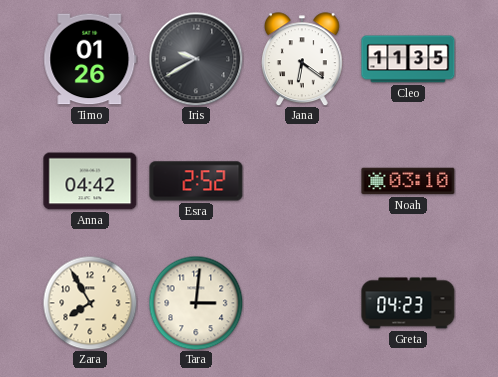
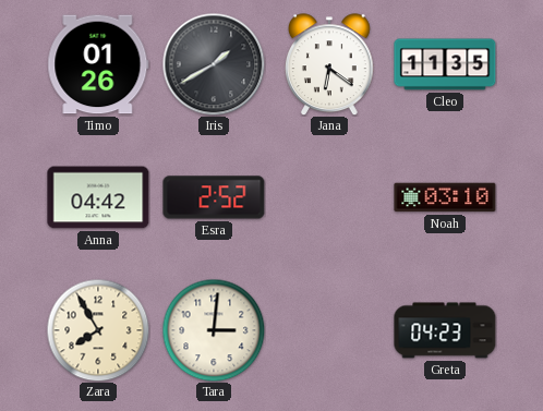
Iris: 9:40 -> 1:40 (214, 64)
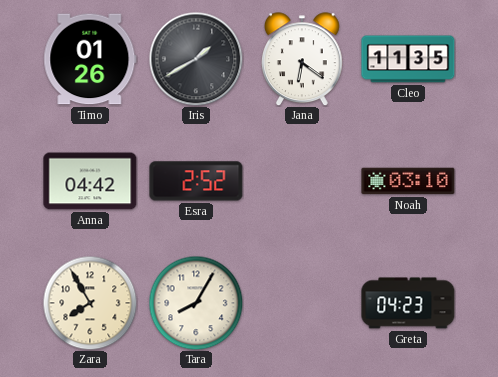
Tara: 3:01 -> 8:05 (196, 303)
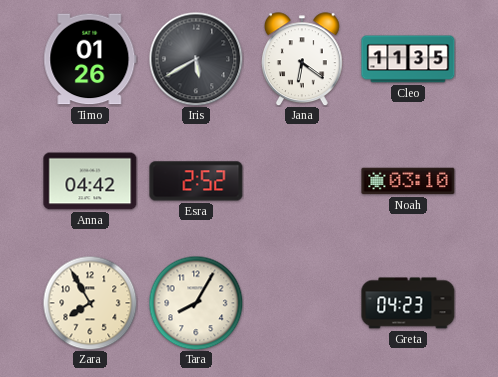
Iris: 1:40 -> 5:40 (196, 59)
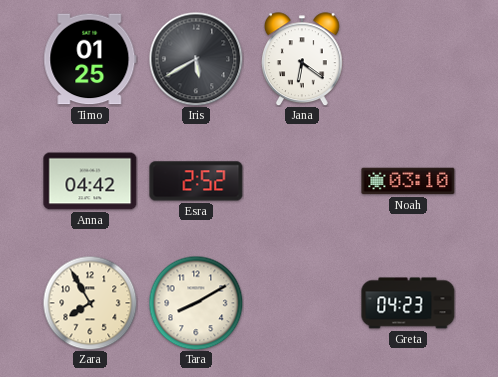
Timo: 01:26 -> 01:25 (90, 59)
Cleo: 11:35 -> none (408, 59)
Tara: 8:05 -> 8:10 (196, 303)
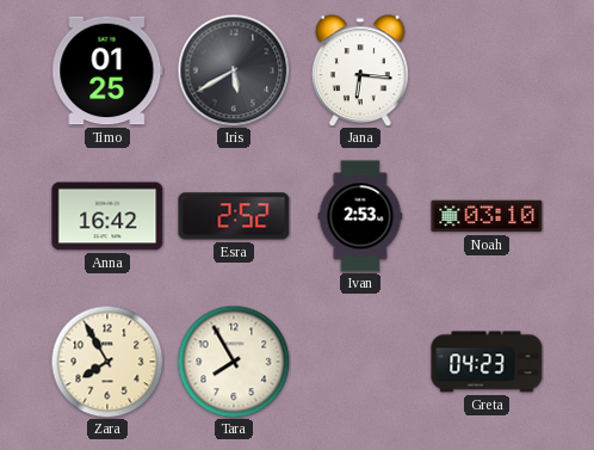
Jana: 6:21 -> 6:16 (360, 70)
Anna: 04:42 -> 16:42 (107, 216)
Ivan: none -> 2:53 (360, 216)
Tara: 8:10 -> 7:55 (234, 362)
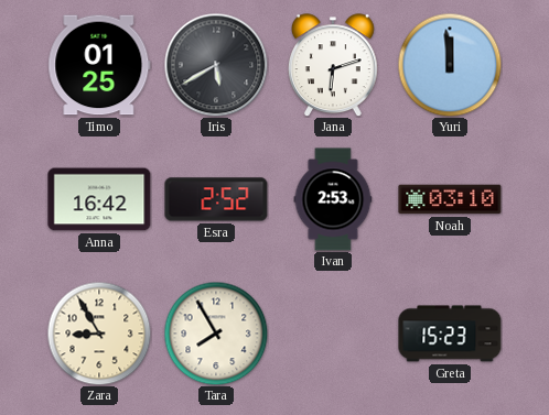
Jana: 6:16 -> 6:12 (333, 65)
Yuri: none -> 11:59 (450, 65)
Zara: 7:55 -> 8:55 (99, 334)
Greta: 04:23 -> 15:23 (450, 334)
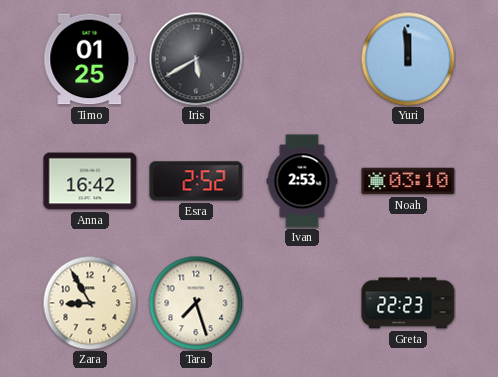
Jana: 6:12 -> none (333, 65)
Tara: 7:55 -> 7:27 (196, 303)
Greta: 15:23 -> 22:23 (408, 303)
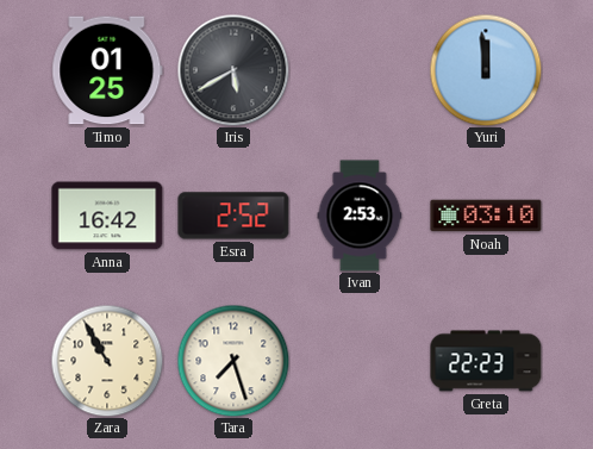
Zara: 8:55 -> 10:55 (107, 361)
